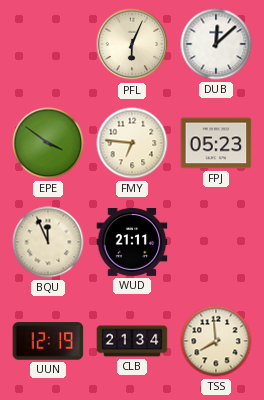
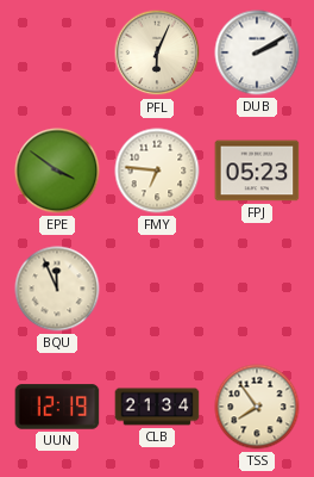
DUB: 12:08 -> 2:10 (257, 52)
WUD: 21:11 -> none (132, 242)
TSS: 7:59 -> 7:54 (257, 407)
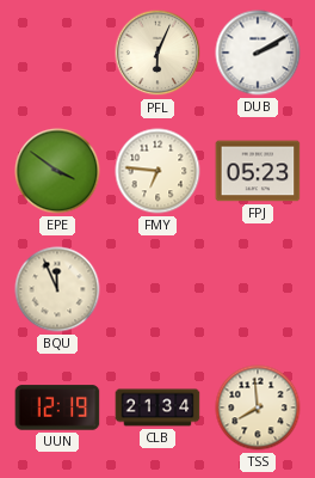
TSS: 7:54 -> 7:59 (258, 407)
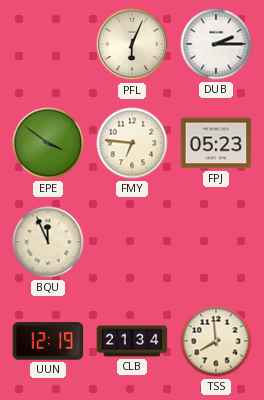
DUB: 2:10 -> 2:15 (216, 44)
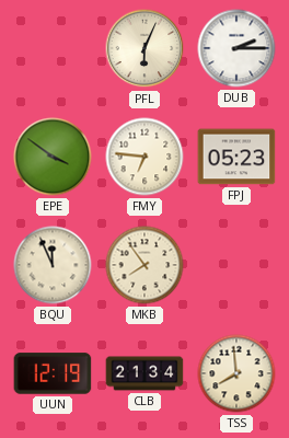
MKB: none -> 7:54 (144, 265)
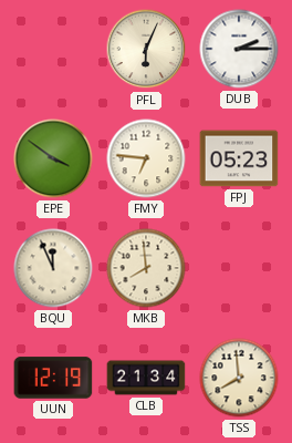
MKB: 7:54 -> 7:59 (146, 268)
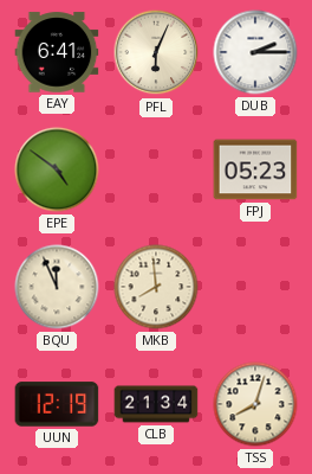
EAY: none -> 6:41 (57, 52)
EPE: 3:51 -> 4:51 (57, 169)
FMY: 6:46 -> none (146, 158)
TSS: 7:59 -> 8:03 (255, 404)
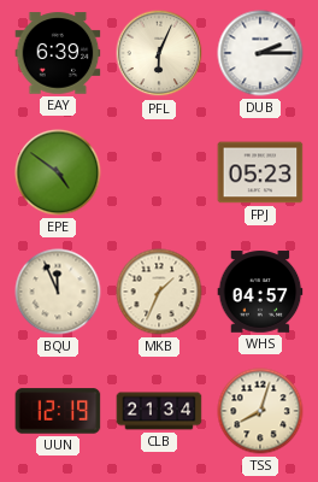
EAY: 6:41 -> 6:39 (58, 53)
MKB: 7:59 -> 1:34 (159, 292)
WHS: none -> 04:57 (260, 292)
